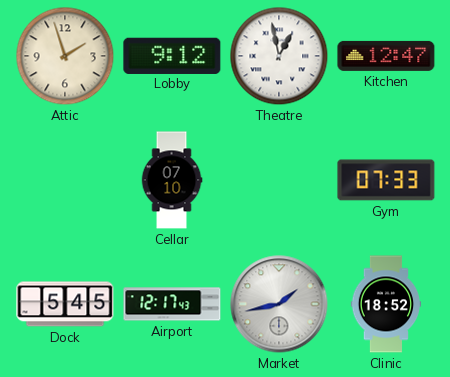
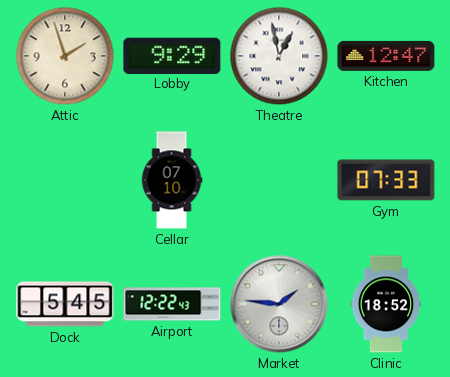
Lobby: 9:12 -> 9:29 (172, 55)
Airport: 12:17 -> 12:22 (172, 304)
Market: 1:43 -> 1:46 (279, 304)
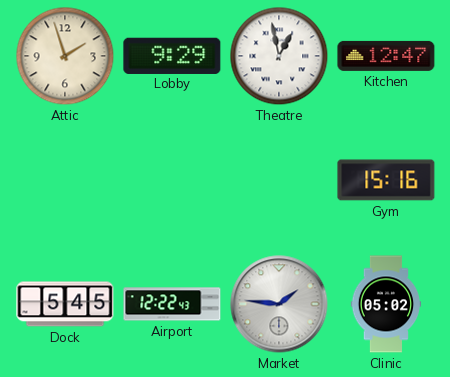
Cellar: 07:10 -> none (172, 180)
Gym: 07:33 -> 15:16 (386, 180)
Clinic: 18:52 -> 05:02 (386, 304)
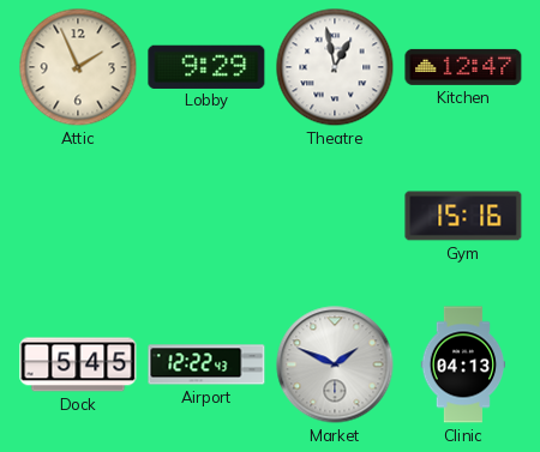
Attic: 1:57 -> 1:56 (78, 67)
Market: 1:46 -> 1:49 (335, 364)
Clinic: 05:02 -> 04:13 (463, 364)
